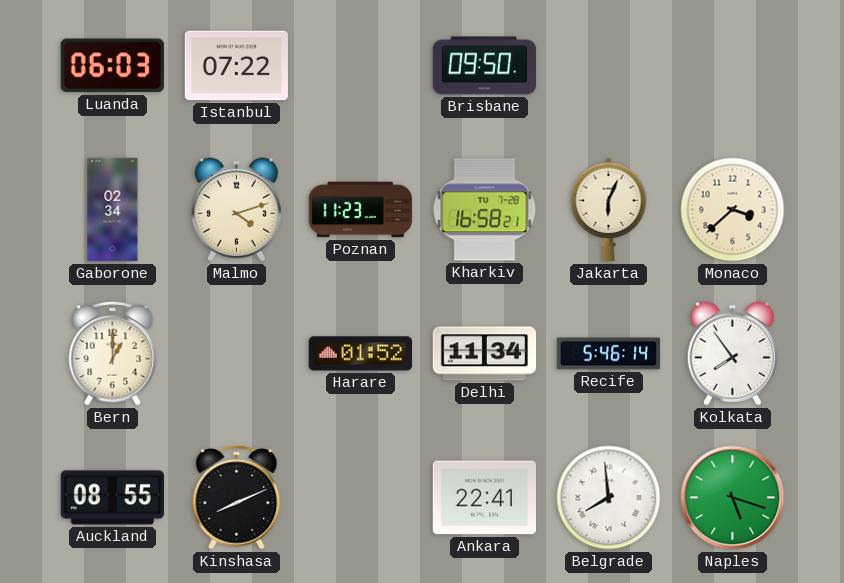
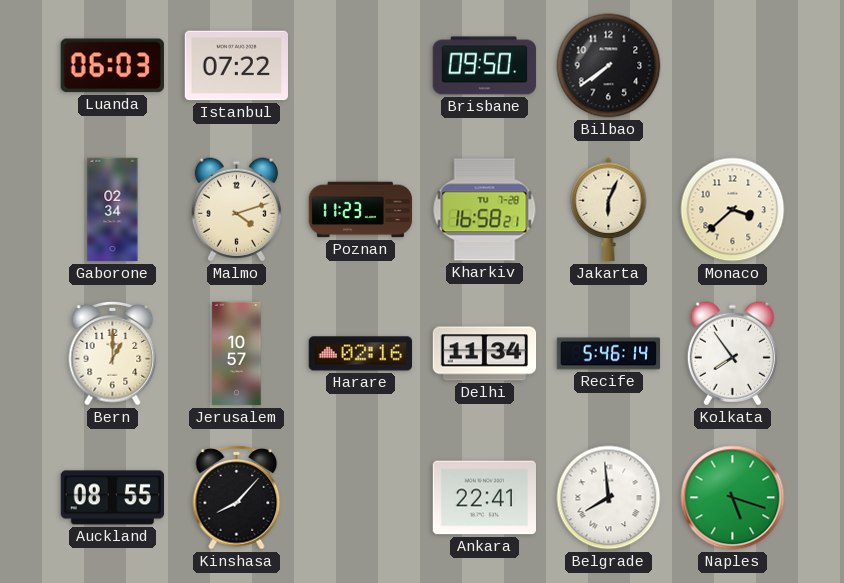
Bilbao: none -> 7:39 (609, 66)
Jerusalem: none -> 10:57 (237, 354)
Harare: 01:52 -> 02:16 (361, 354)
Kinshasa: 8:11 -> 8:07 (237, 498)
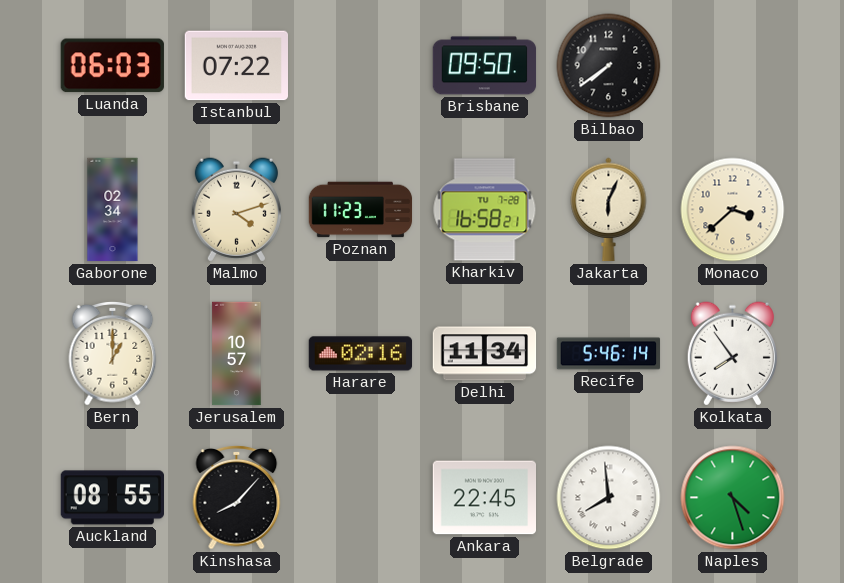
Ankara: 22:41 -> 22:45 (485, 498)
Naples: 5:18 -> 4:27 (733, 498)
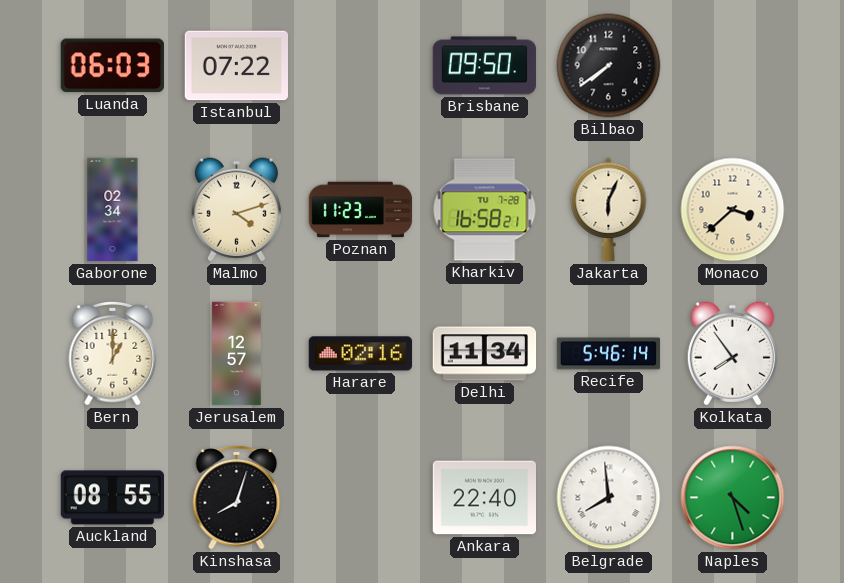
Jerusalem: 10:57 -> 12:57 (237, 354)
Kinshasa: 8:07 -> 8:03 (237, 498)
Ankara: 22:45 -> 22:40 (485, 498)
